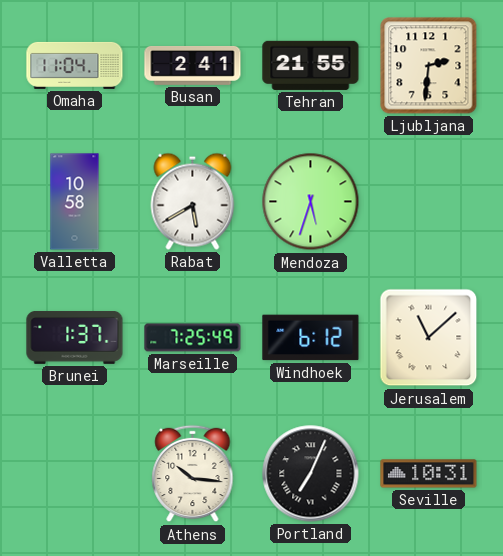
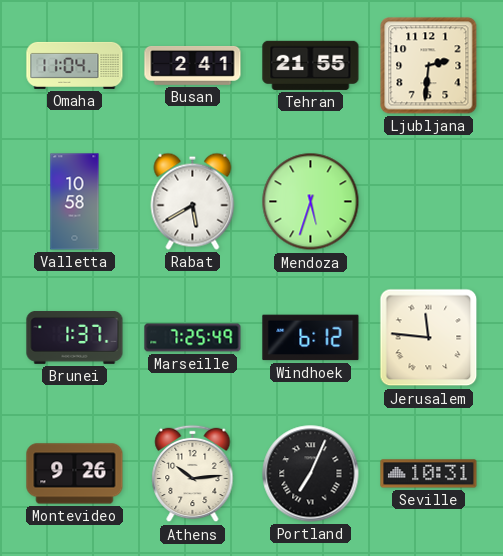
Jerusalem: 11:08 -> 11:46 (429, 338)
Montevideo: none -> 9:26 (75, 474)
Athens: 10:16 -> 10:14 (193, 474)
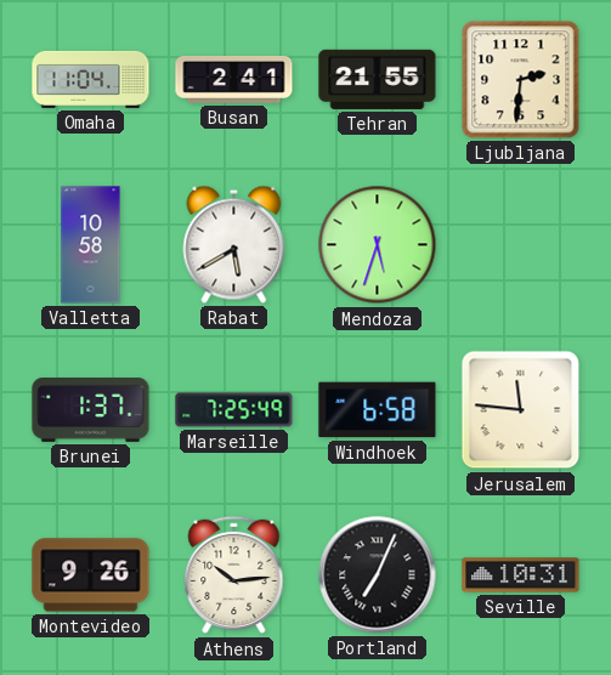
Windhoek: 6:12 -> 6:58 (378, 410)
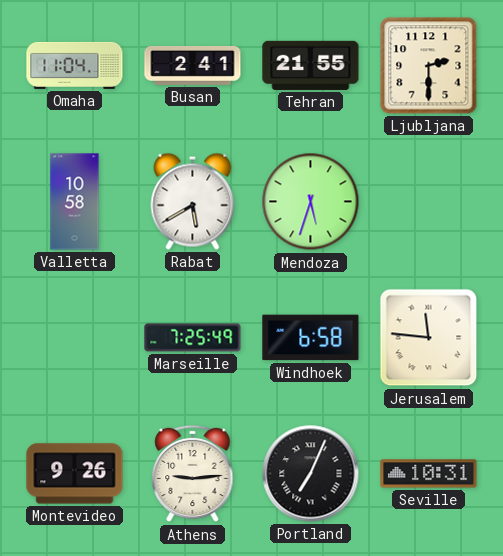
Ljubljana: 2:31 -> 2:30 (429, 66)
Brunei: 1:37 -> none (91, 410)
Athens: 10:14 -> 9:14 (193, 474)
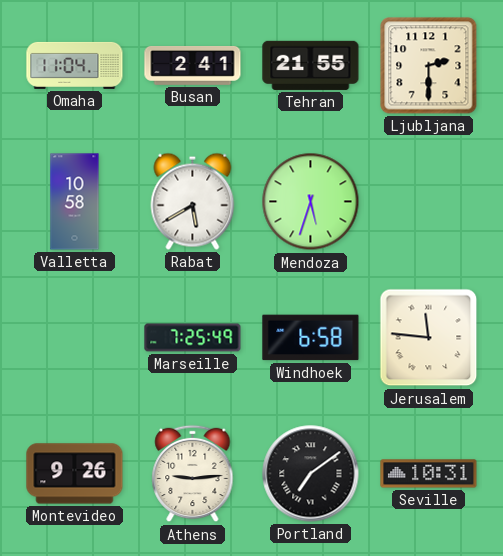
Portland: 7:04 -> 7:09 (311, 474)
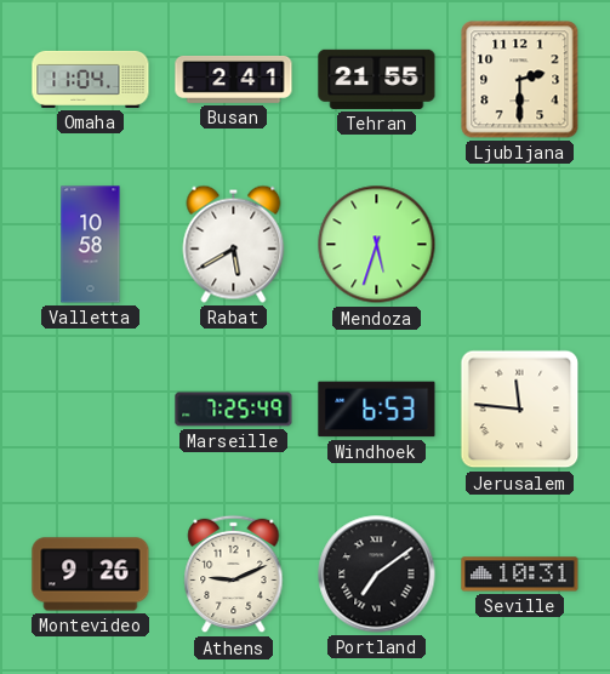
Windhoek: 6:58 -> 6:53 (377, 410)
Athens: 9:14 -> 9:11 (234, 575)
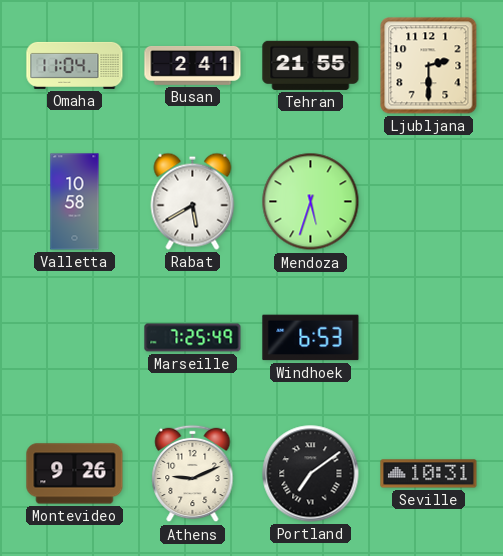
Jerusalem: 11:46 -> none (520, 410)
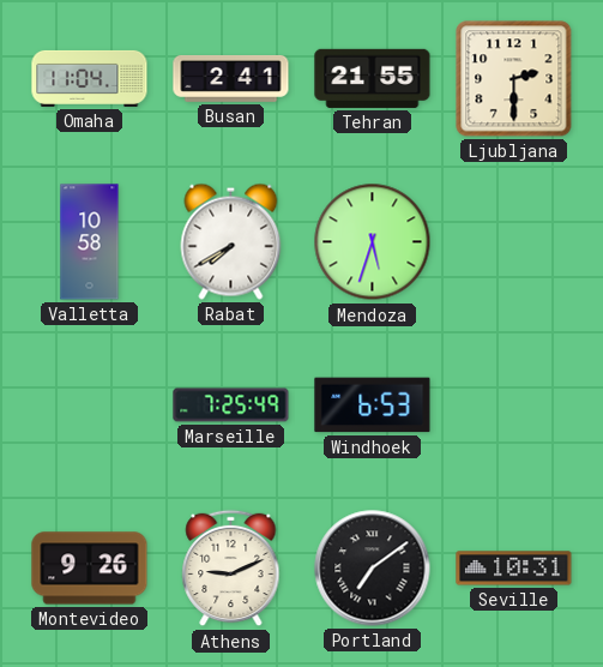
Rabat: 5:40 -> 7:40 (231, 241)
